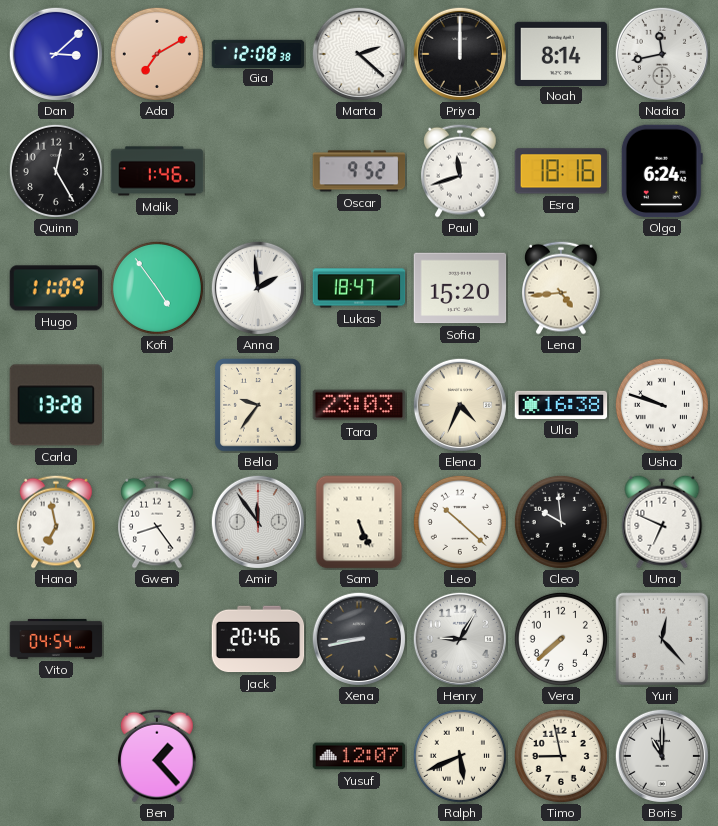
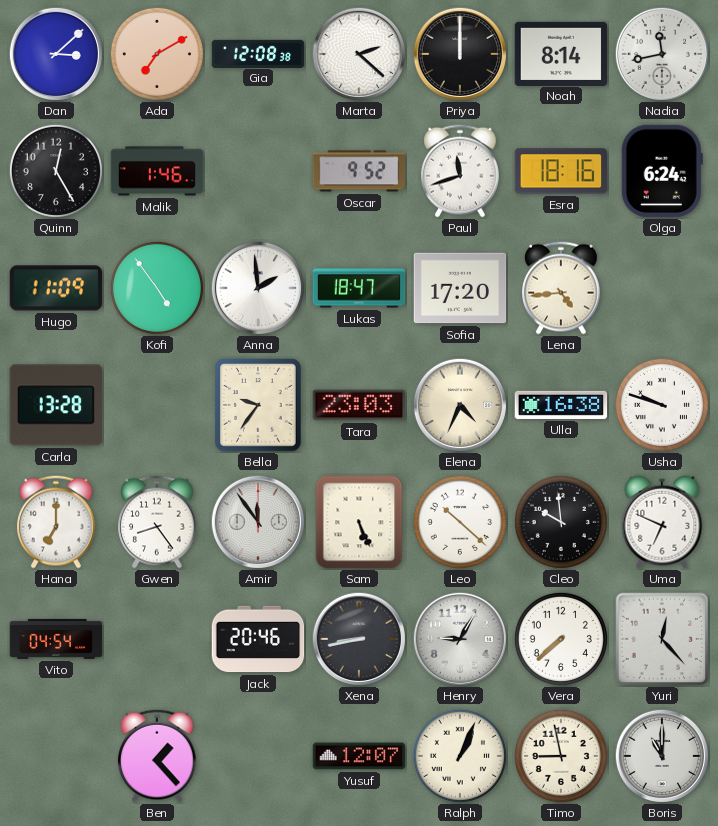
Sofia: 15:20 -> 17:20 (460, 288)
Hana: 6:58 -> 7:00 (56, 522)
Ralph: 5:41 -> 1:04 (460, 756)
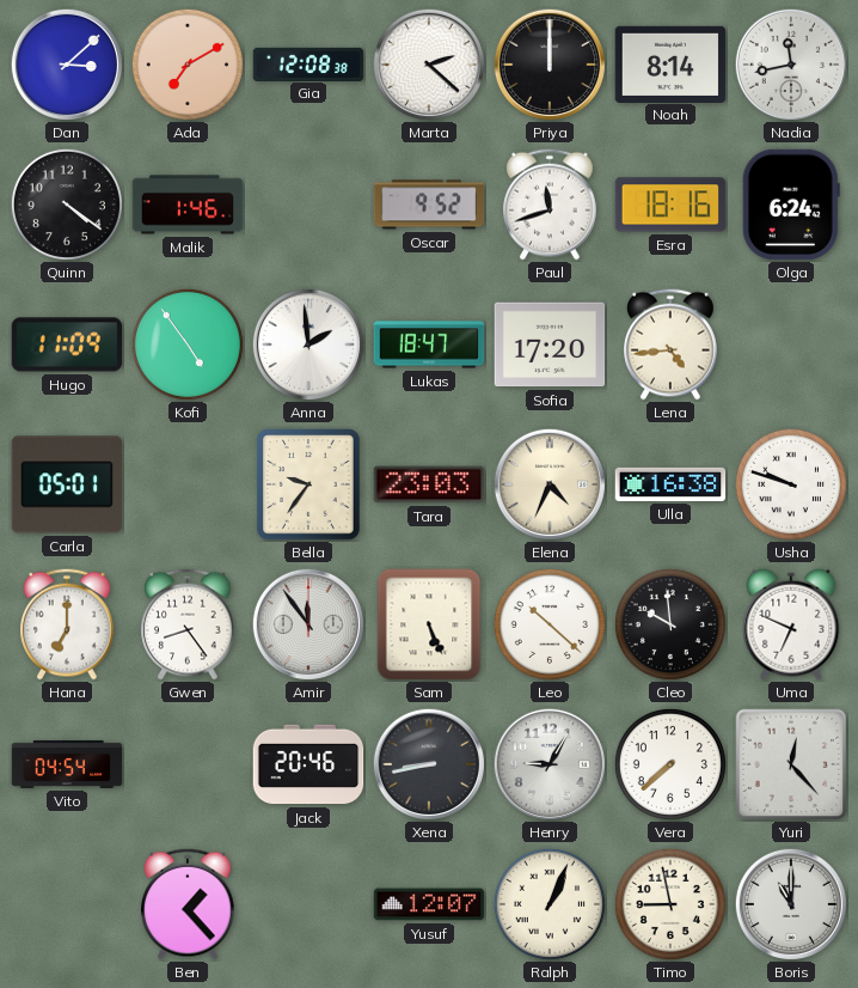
Quinn: 12:25 -> 4:21 (67, 205)
Carla: 13:28 -> 05:01 (67, 484)
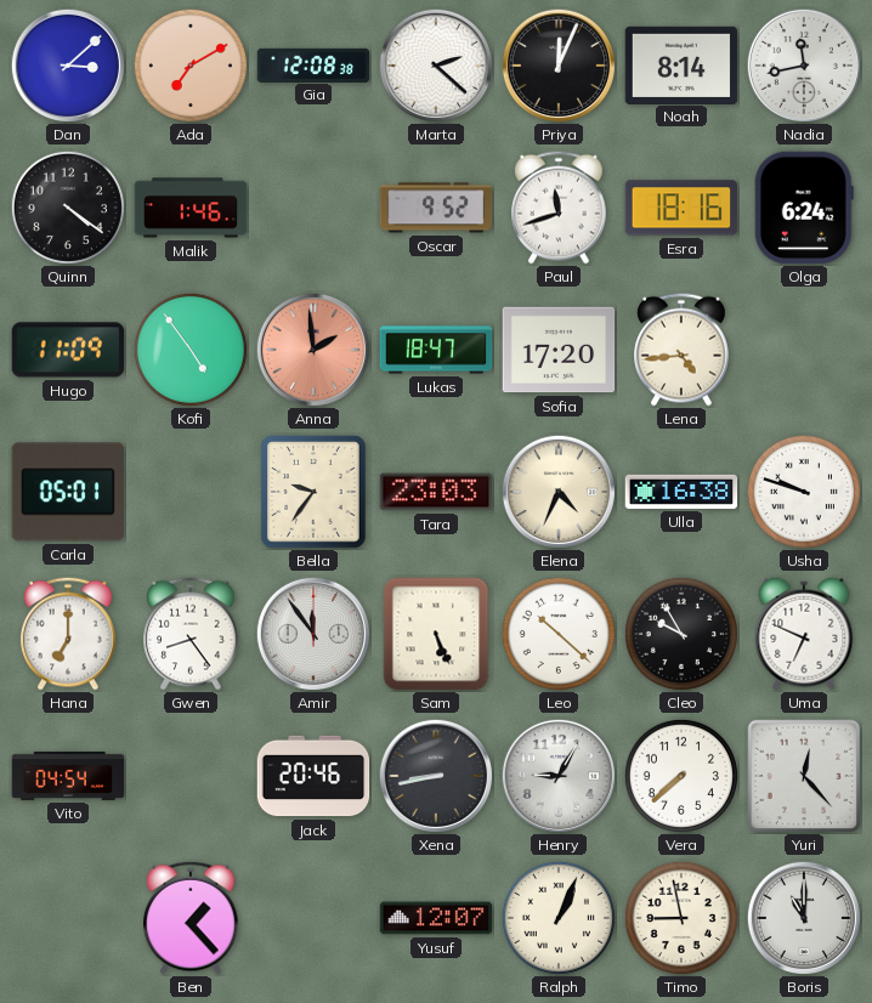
Priya: 12:00 -> 12:04 (559, 66)
Anna dial: white -> salmon (313, 350)
Cleo: 9:59 -> 9:55 (681, 634)
